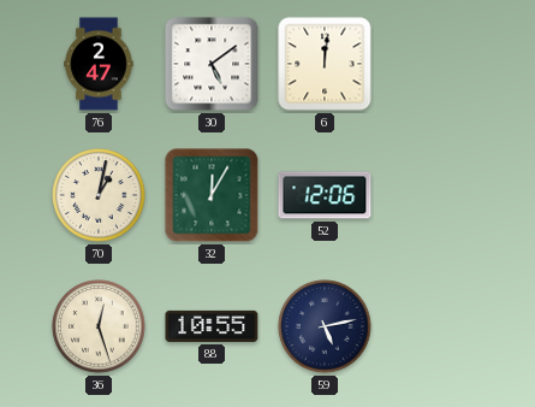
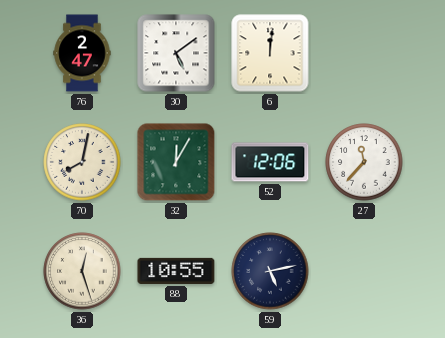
70: 1:02 -> 8:02 (82, 162)
27: none -> 11:37 (364, 162)
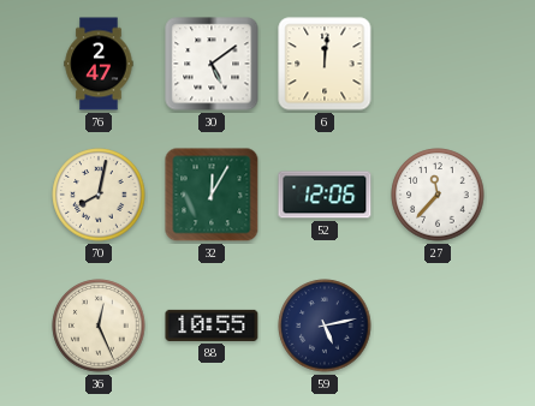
36: 12:27 -> 12:26 (99, 326)
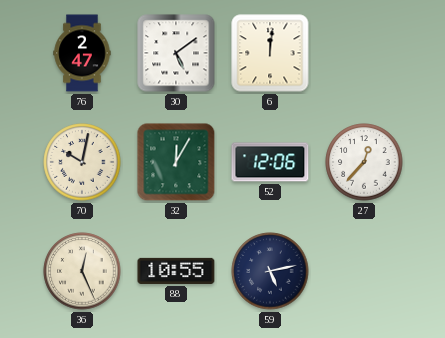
70: 8:02 -> 10:02 (82, 162)
27: 11:37 -> 12:37 (364, 162)
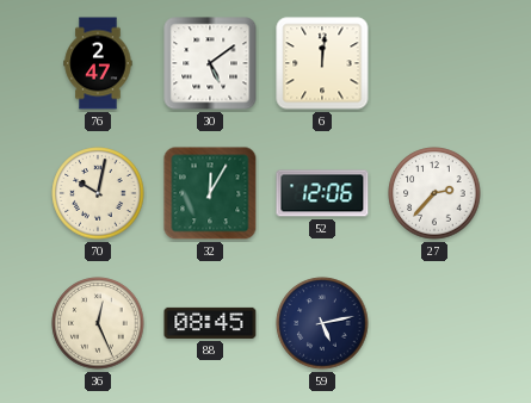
27: 12:37 -> 2:37 (434, 193)
88: 10:55 -> 08:45 (210, 323)
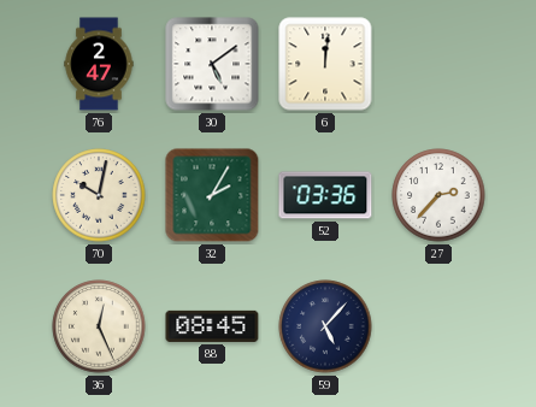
32: 12:05 -> 2:05 (212, 195)
52: 12:06 -> 03:36 (325, 195)
59: 5:13 -> 5:07 (325, 326)
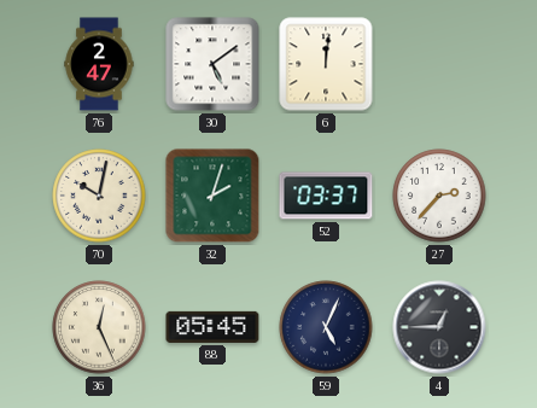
32: 2:05 -> 2:03 (212, 196)
52: 03:36 -> 03:37 (326, 196)
88: 08:45 -> 05:45 (212, 327)
59: 5:07 -> 5:04 (326, 327)
4: none -> 12:45 (439, 327)
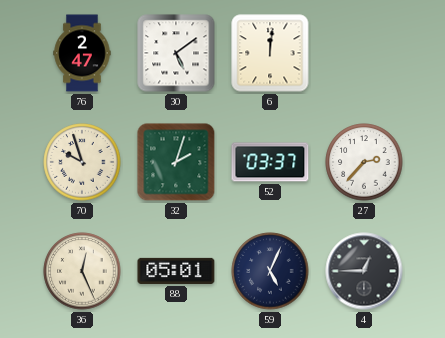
70: 10:02 -> 9:57 (82, 162)
88: 05:45 -> 05:01 (176, 271)
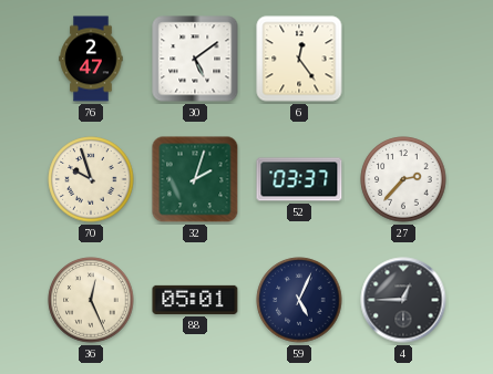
6: 12:01 -> 12:24 (299, 59)
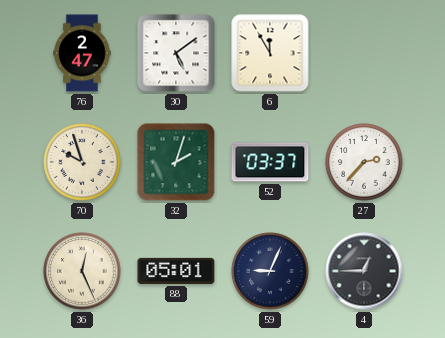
6: 12:24 -> 11:55 (270, 53)
59: 5:04 -> 9:04 (270, 271)
